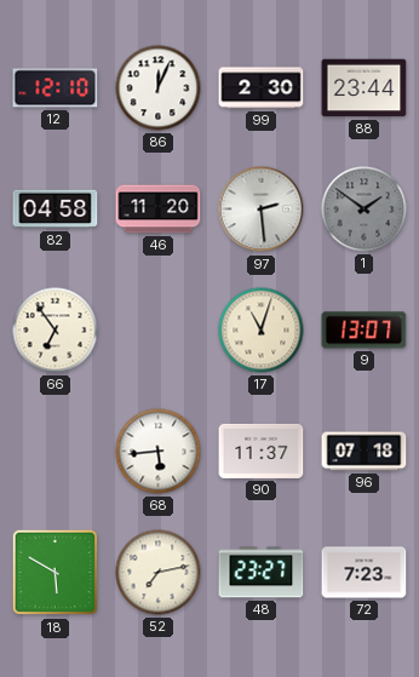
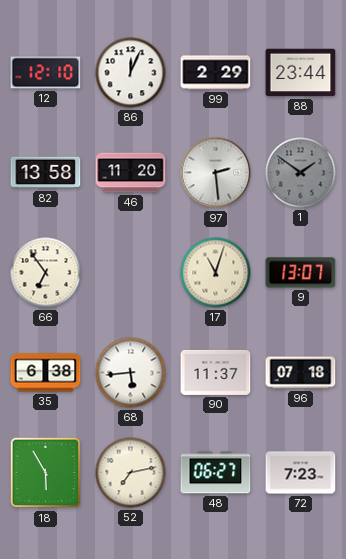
99: 2:30 -> 2:29 (216, 73)
82: 04:58 -> 13:58 (46, 173)
35: none -> 6:38 (46, 373)
18: 5:50 -> 5:55 (46, 473)
48: 23:27 -> 06:27 (216, 473)
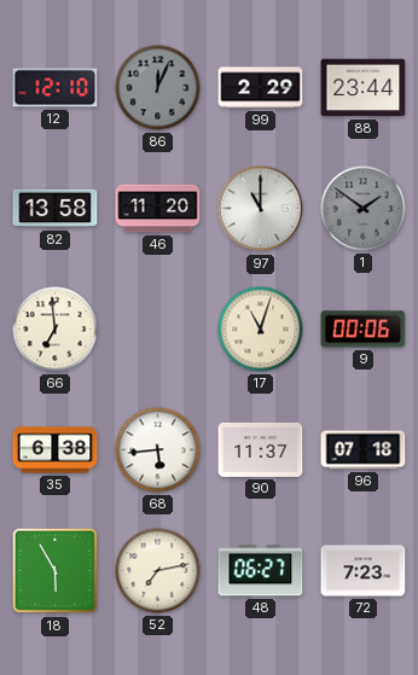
86 dial: white -> grey (158, 88)
97: 2:29 -> 11:00 (261, 209)
66: 6:54 -> 6:59 (56, 330)
9: 13:07 -> 00:06 (364, 330)
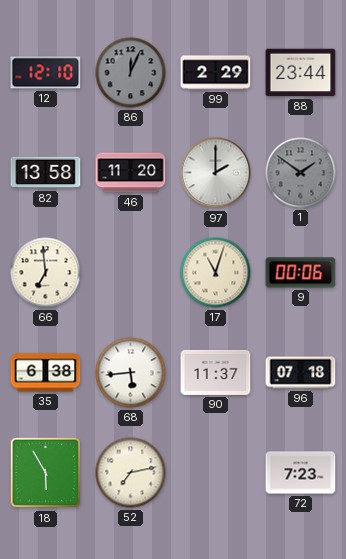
97: 11:00 -> 2:00 (216, 173)
48: 06:27 -> none (261, 571)
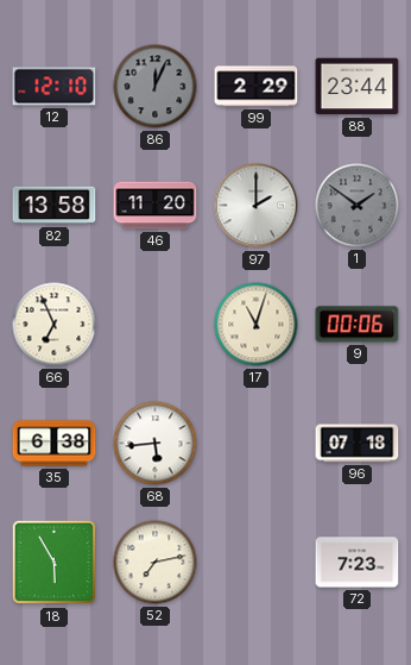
66: 6:59 -> 6:56 (55, 325)
90: 11:37 -> none (216, 372)
